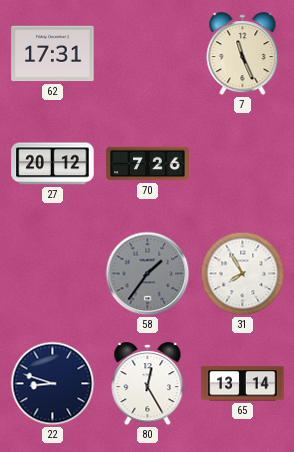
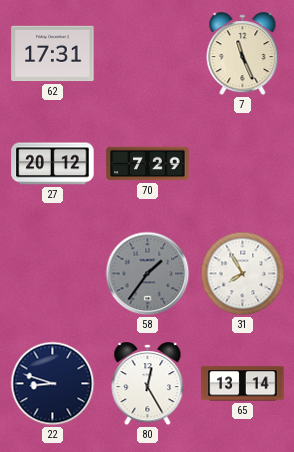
70: 7:26 -> 7:29 (148, 164)
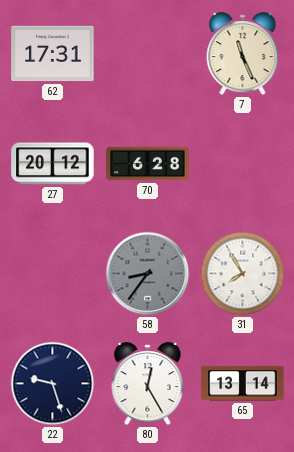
70: 7:29 -> 6:28 (148, 164)
58: 1:36 -> 8:36 (148, 274)
22: 8:48 -> 9:27 (53, 384)
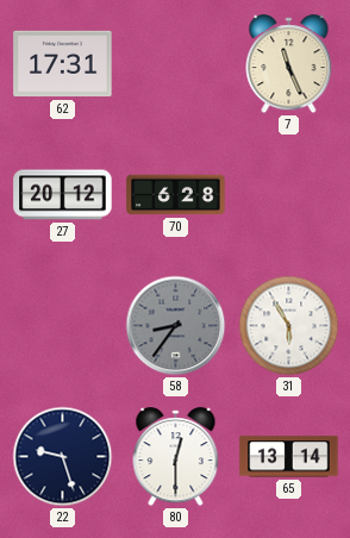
31: 7:55 -> 5:55 (289, 326)
80: 12:25 -> 12:30 (176, 457)
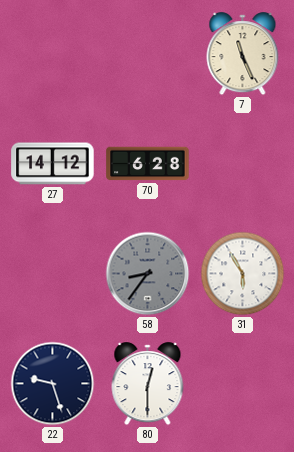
62: 17:31 -> none (63, 64)
27: 20:12 -> 14:12 (53, 164)
65: 13:14 -> none (289, 457)
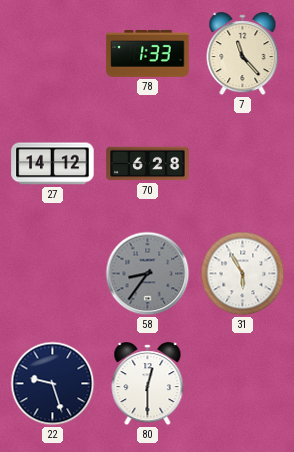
78: none -> 1:33 (148, 54)
7: 11:26 -> 11:23 (243, 54)
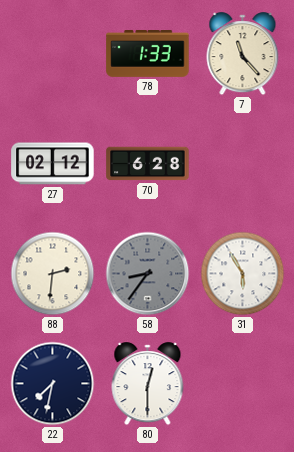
27: 14:12 -> 02:12 (53, 164)
88: none -> 2:31 (53, 274)
22: 9:27 -> 7:32 (53, 384)
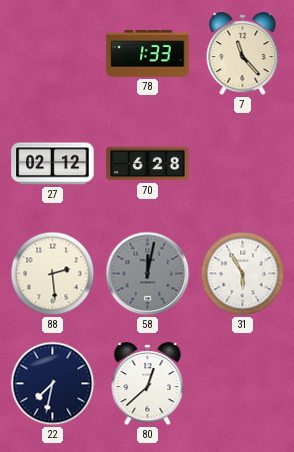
88: 2:31 -> 2:29 (53, 274)
58: 8:36 -> 12:02 (148, 274)
80: 12:30 -> 12:38 (148, 384)
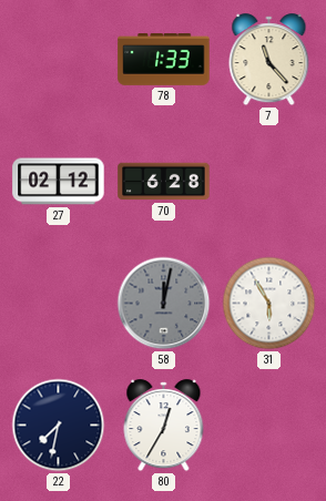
88: 2:29 -> none (53, 274)
80: 12:38 -> 12:35 (164, 426)
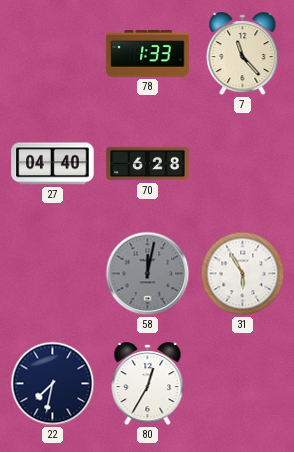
27: 02:12 -> 04:40 (53, 164)
